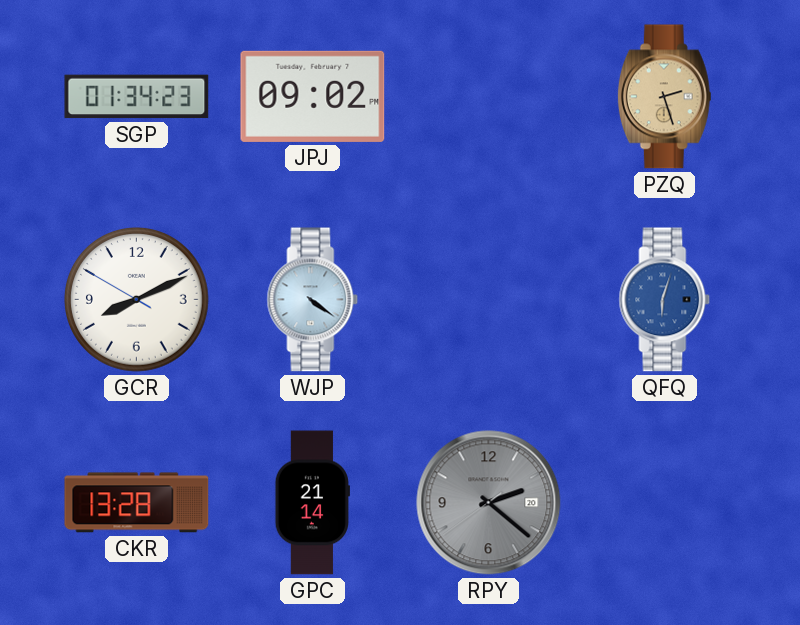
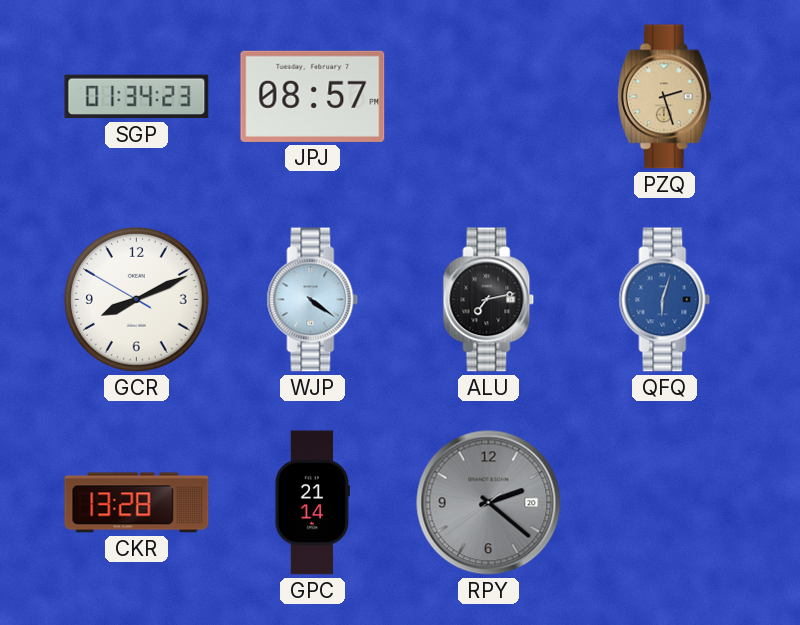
JPJ: 09:02 -> 08:57 (313, 96)
ALU: none -> 7:13 (489, 300)
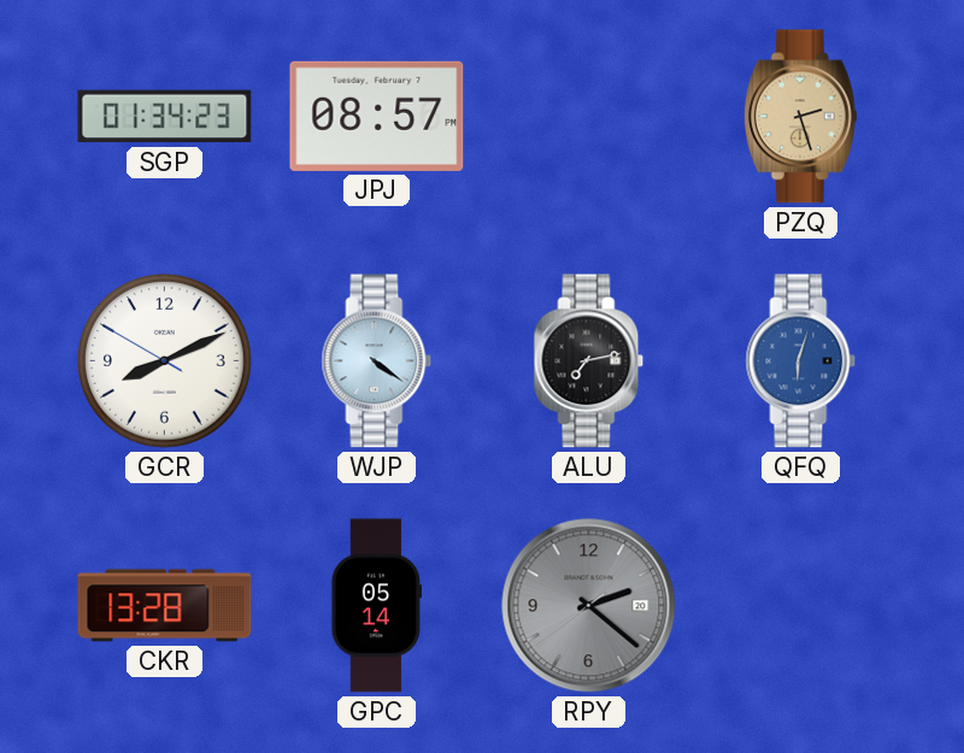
GPC: 21:14 -> 05:14 (376, 606)
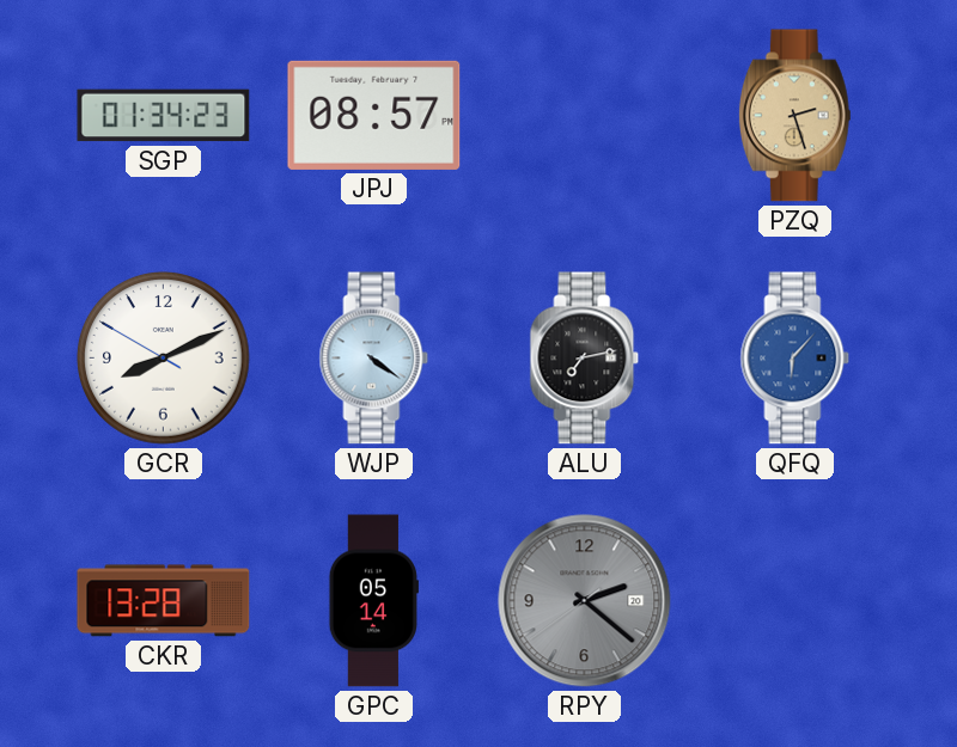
QFQ: 6:03 -> 6:07 (796, 359)
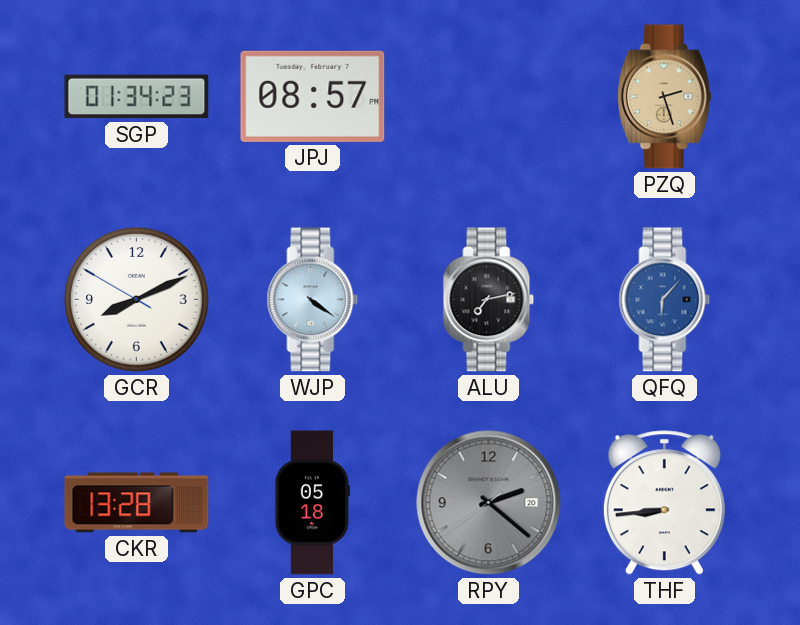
GPC: 05:14 -> 05:18 (312, 503)
THF: none -> 8:44 (664, 503)
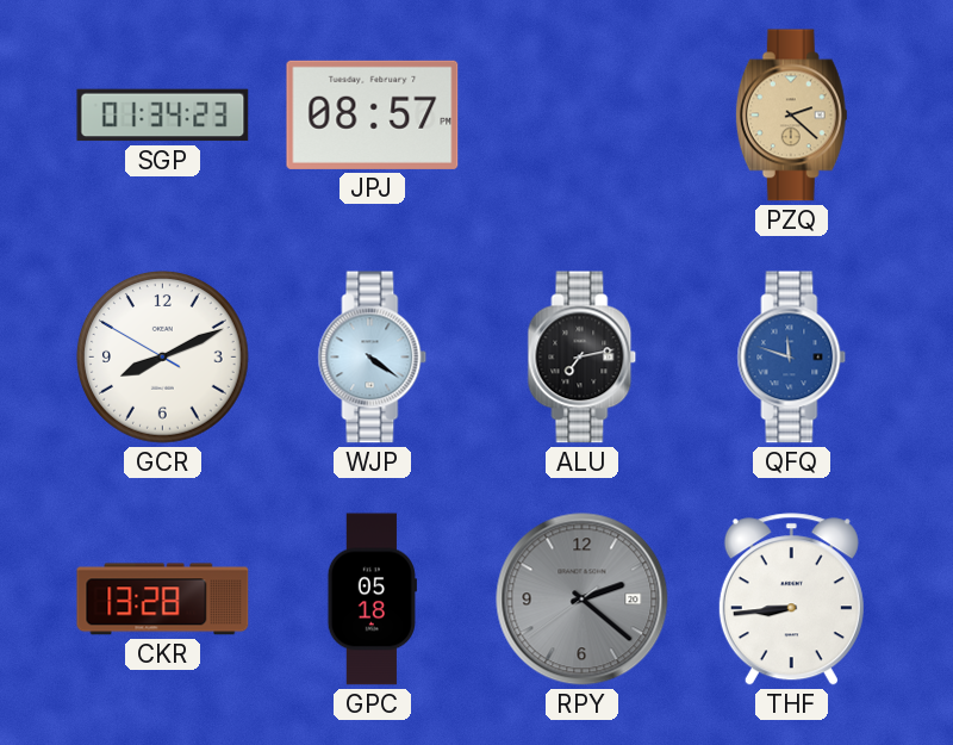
PZQ: 2:27 -> 2:22 (791, 116)
QFQ: 6:07 -> 11:48 (792, 358)
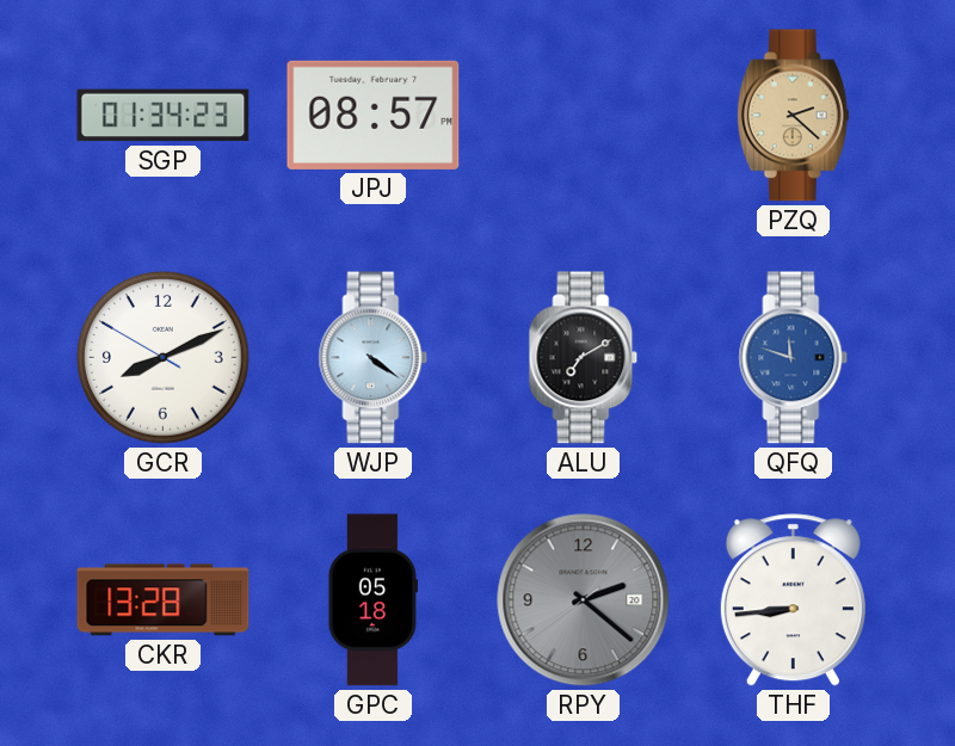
ALU: 7:13 -> 7:10 (584, 358)
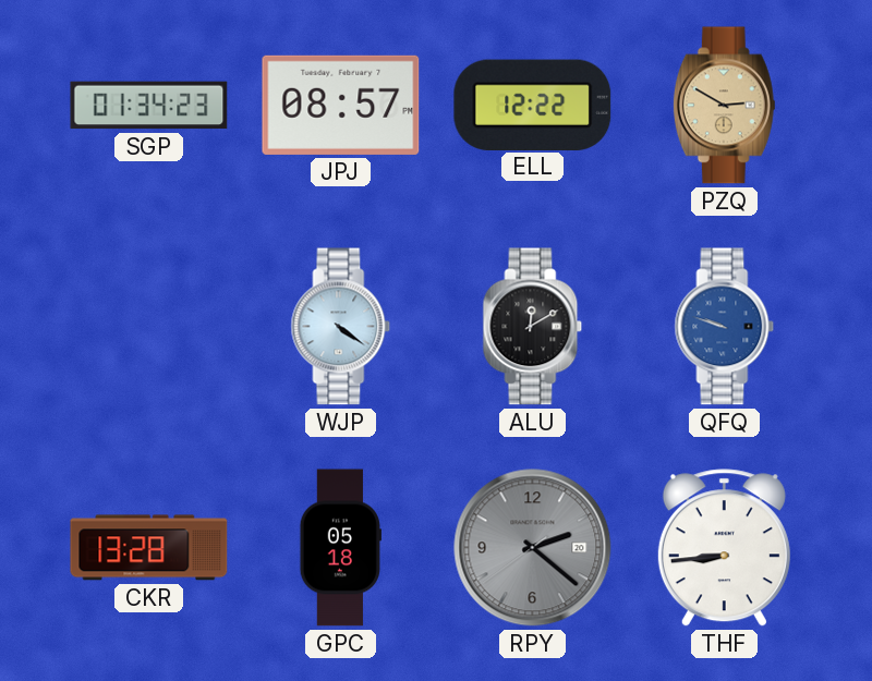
ELL: none -> 12:22 (533, 105)
PZQ: 2:22 -> 2:50 (724, 106)
GCR: 8:10 -> none (164, 358)
ALU: 7:10 -> 12:10 (533, 327)
QFQ: 11:48 -> 9:48 (725, 327)
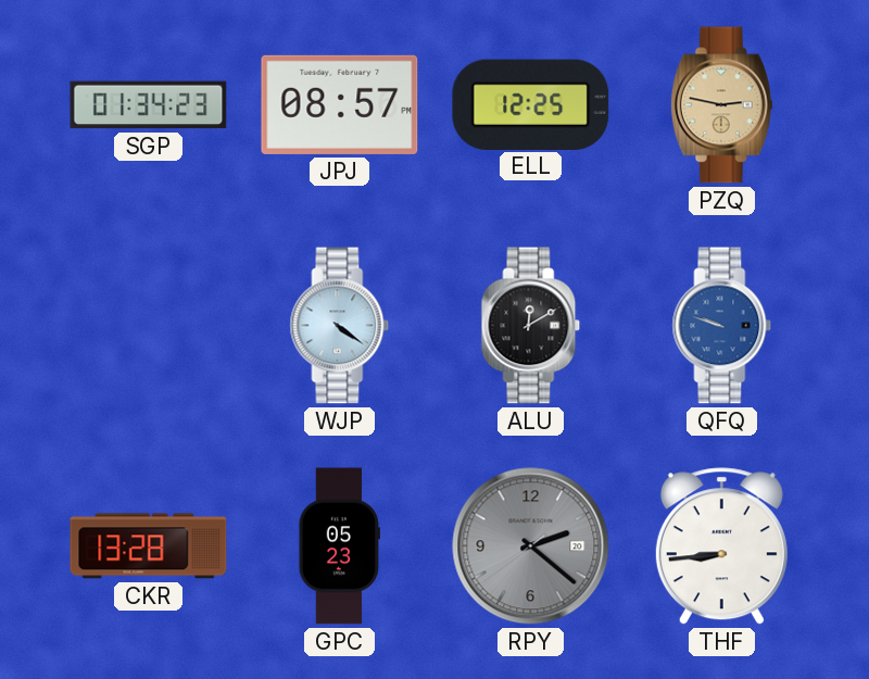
ELL: 12:22 -> 12:25 (531, 104)
PZQ: 2:50 -> 2:47 (721, 105)
GPC: 05:18 -> 05:23 (339, 546)
